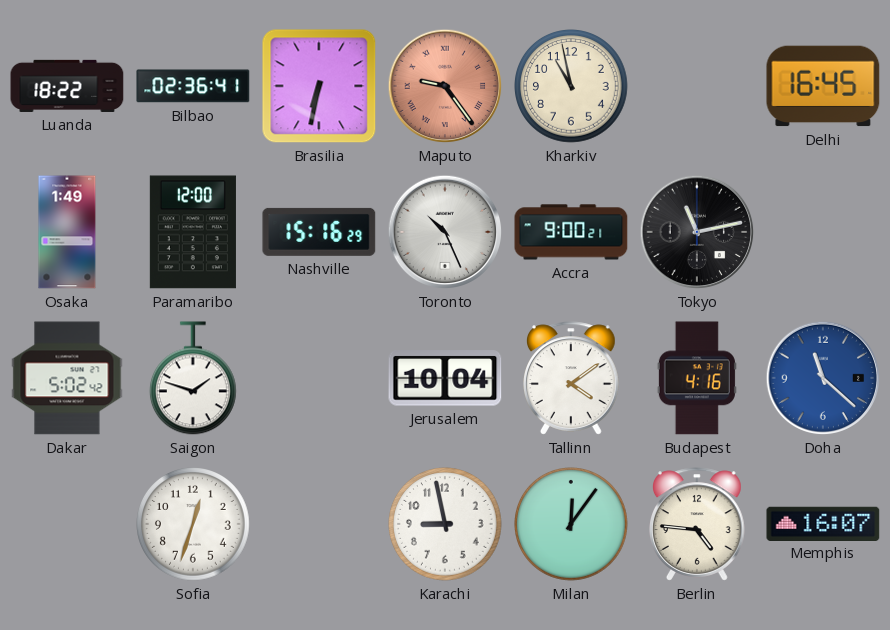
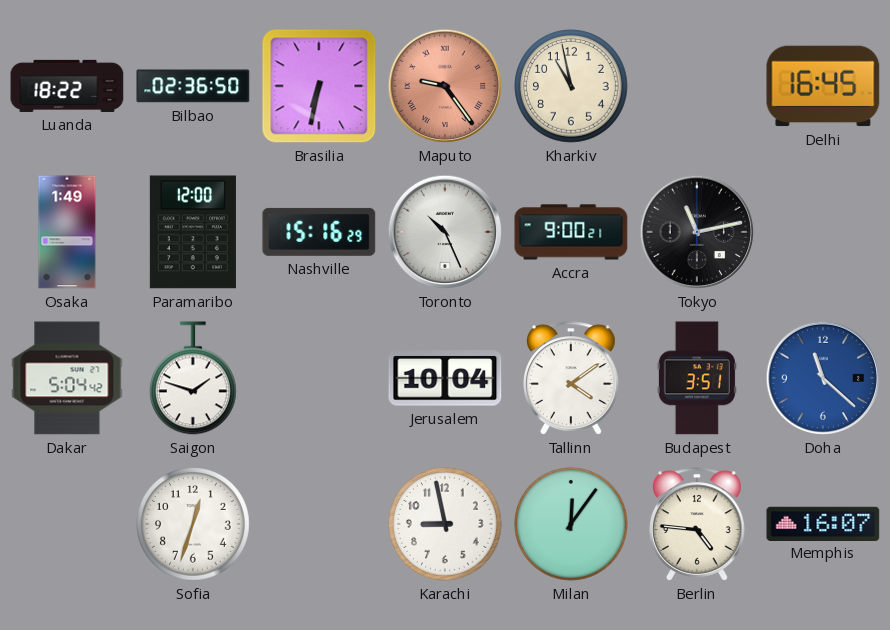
Bilbao: 02:36:41 -> 02:36:50 (193, 86)
Dakar: 5:02 -> 5:04 (67, 378)
Budapest: 4:16 -> 3:51 (697, 378)
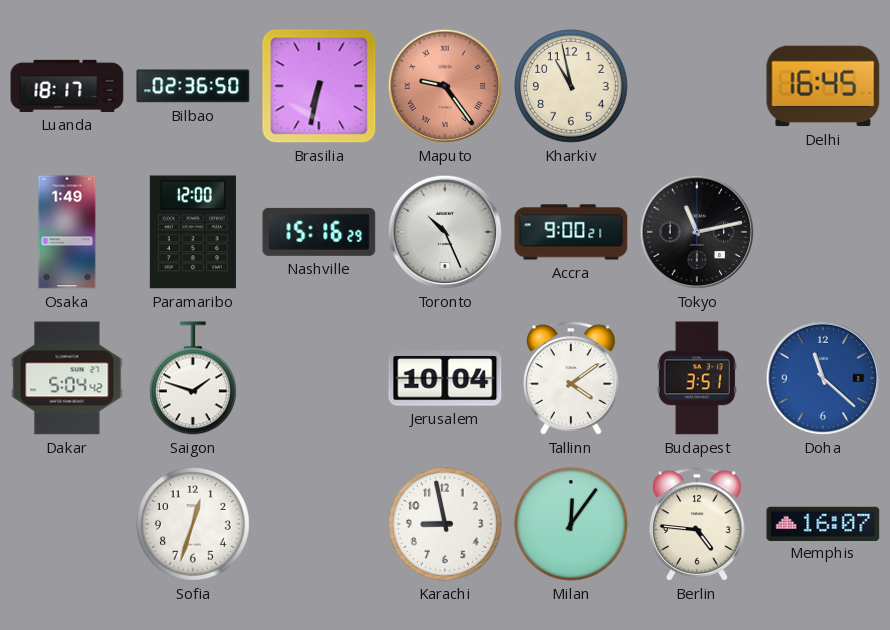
Luanda: 18:22 -> 18:17 (67, 86)
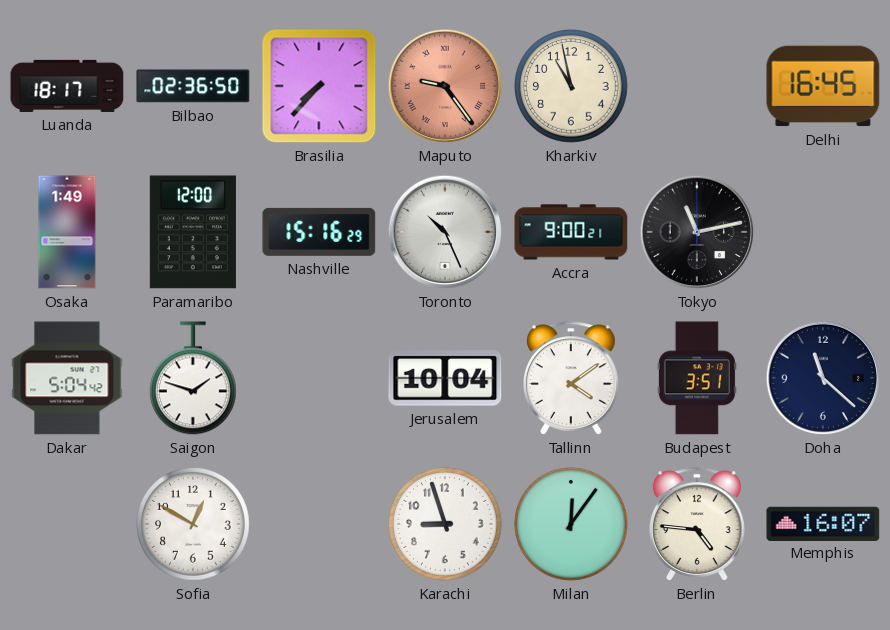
Brasilia: 6:32 -> 7:37 (319, 86)
Doha dial: blue -> navy (823, 378)
Sofia: 12:33 -> 12:50 (194, 525)
Karachi: 8:58 -> 8:57 (446, 525)
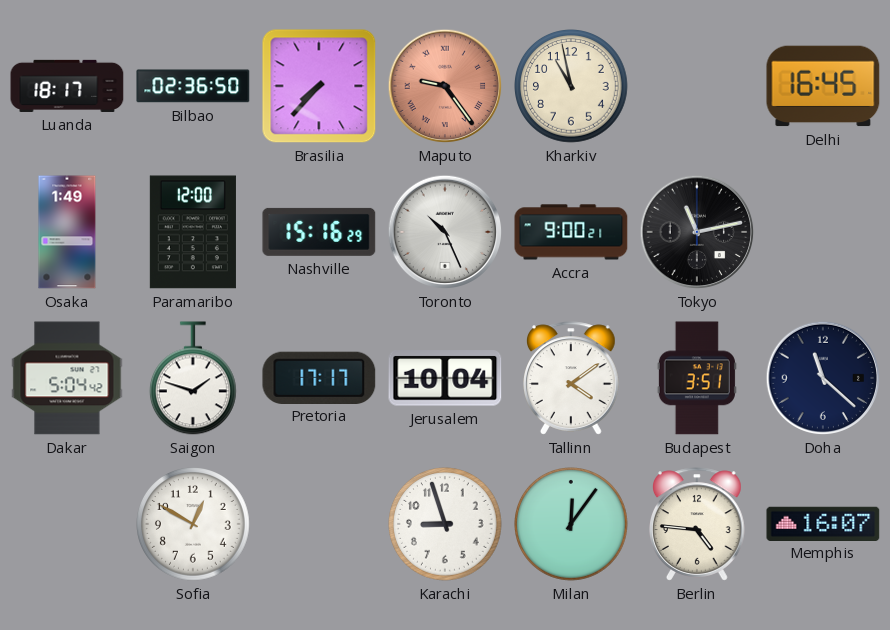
Pretoria: none -> 17:17 (319, 377)
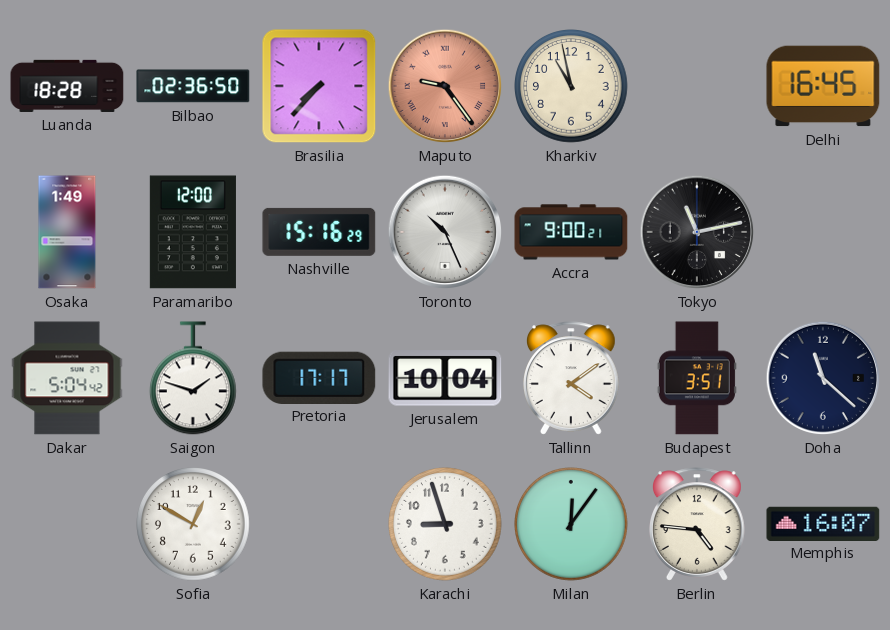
Luanda: 18:17 -> 18:28 (67, 86)
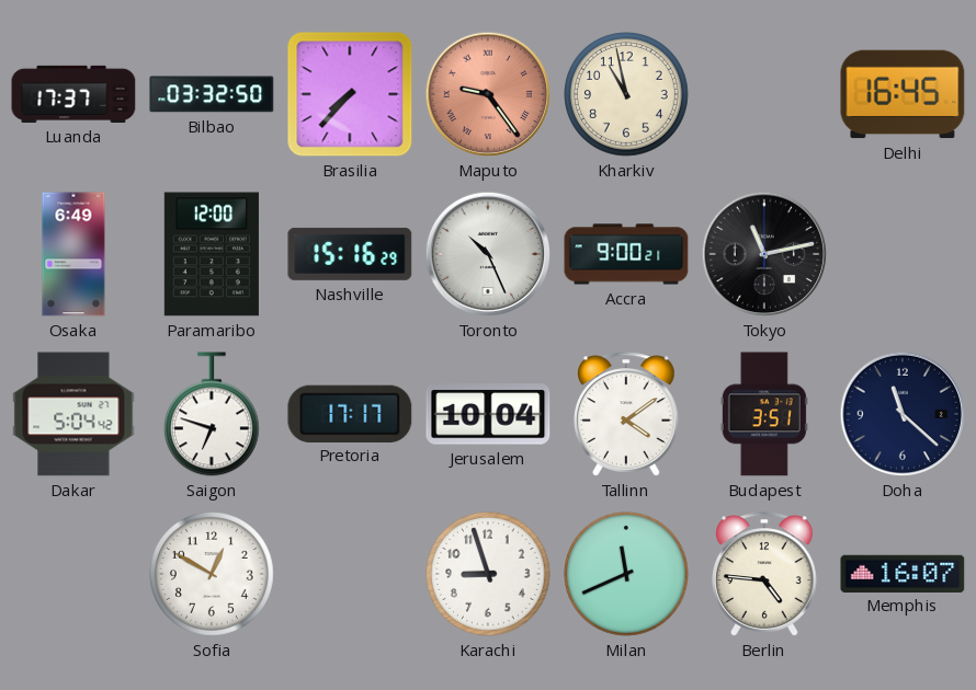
Luanda: 18:28 -> 17:37 (73, 94)
Bilbao: 02:36 -> 03:32 (212, 94)
Osaka: 1:49 -> 6:49 (73, 254)
Saigon: 1:48 -> 6:48 (212, 414)
Milan: 12:06 -> 11:41 (627, 575)
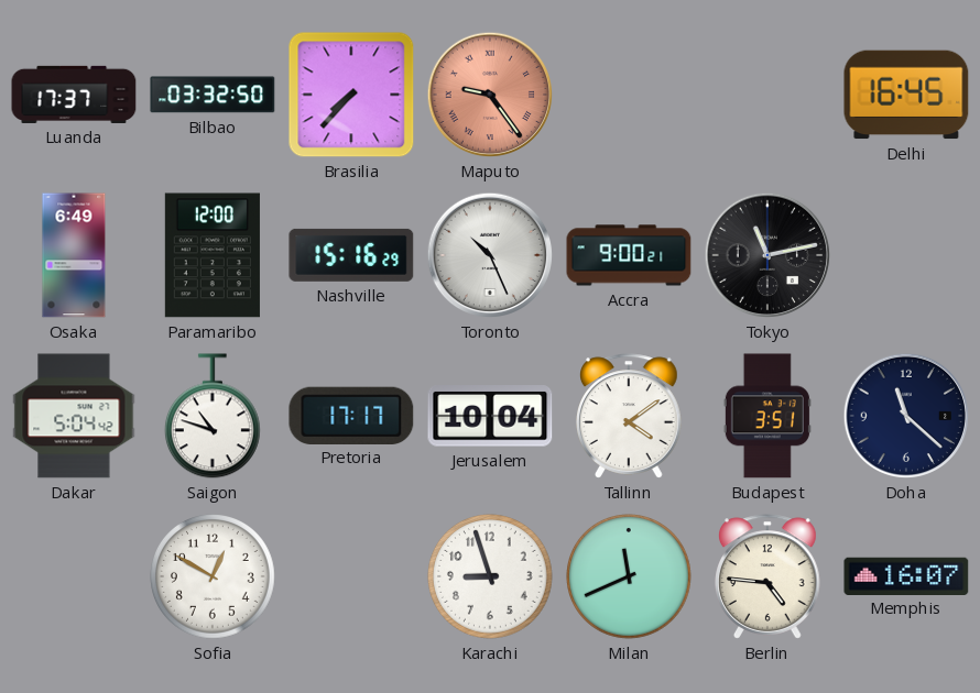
Kharkiv: 10:58 -> none (627, 95)
Saigon: 6:48 -> 10:48 (213, 416)
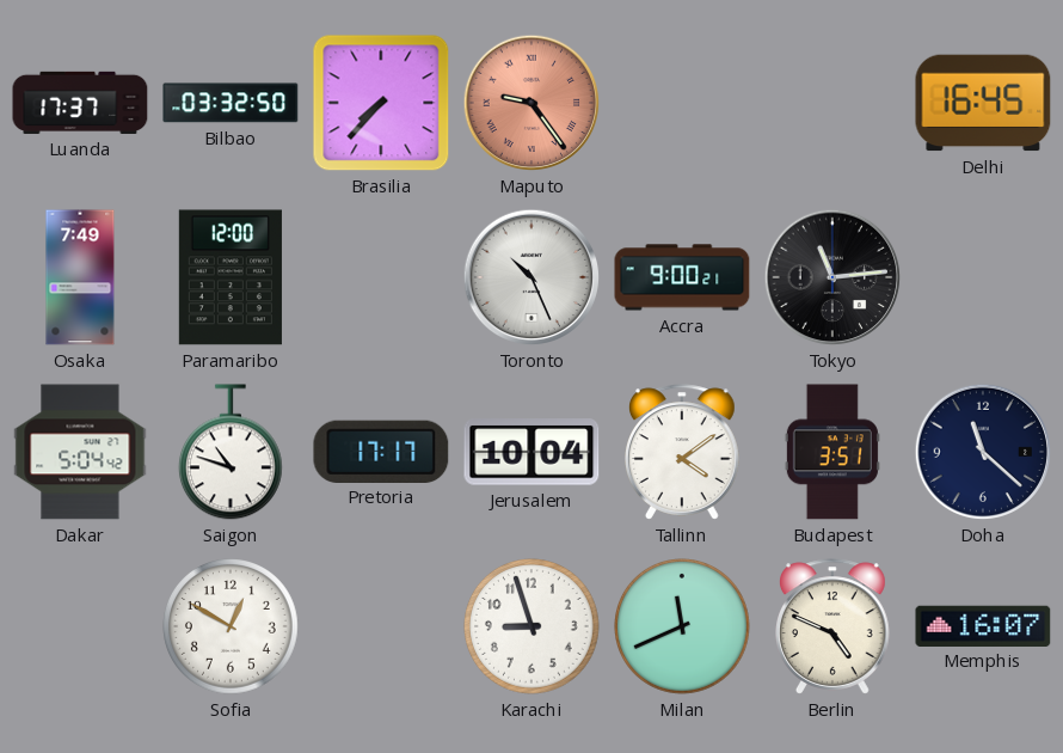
Osaka: 6:49 -> 7:49 (80, 277)
Nashville: 15:16 -> none (351, 255)
Tokyo: 11:13 -> 11:14 (832, 277)
Berlin: 4:46 -> 4:49 (834, 626)
